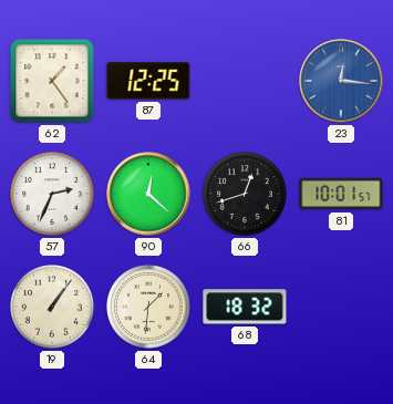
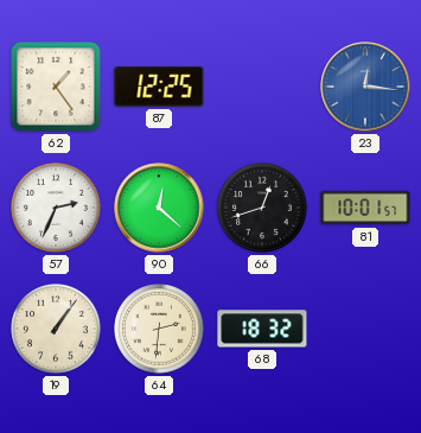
64: 1:31 -> 2:31 (160, 330)
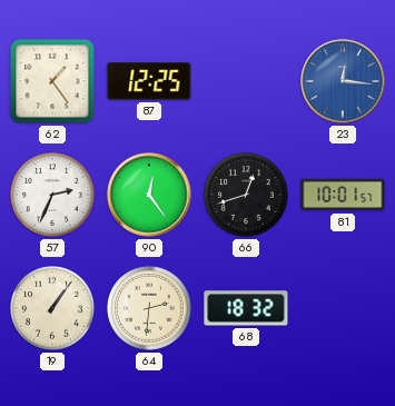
90: 12:22 -> 12:24 (149, 195)
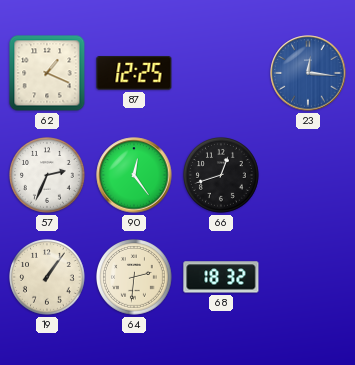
62: 1:24 -> 1:19 (47, 73)
81: 10:01 -> none (343, 195)
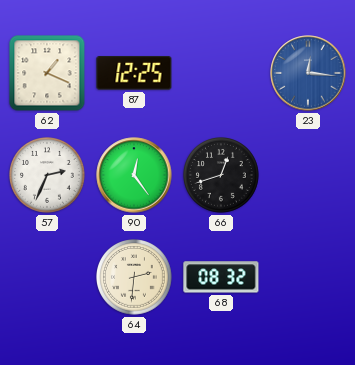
19: 1:06 -> none (48, 278)
68: 18:32 -> 08:32 (221, 277)
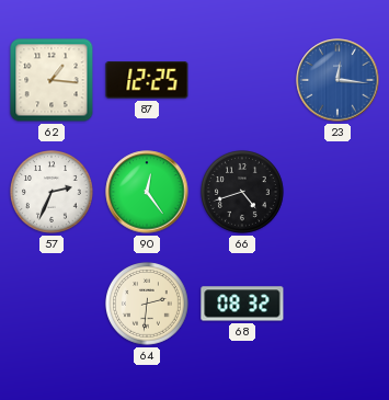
62: 1:19 -> 1:16 (52, 80)
66: 12:42 -> 4:42 (243, 193)
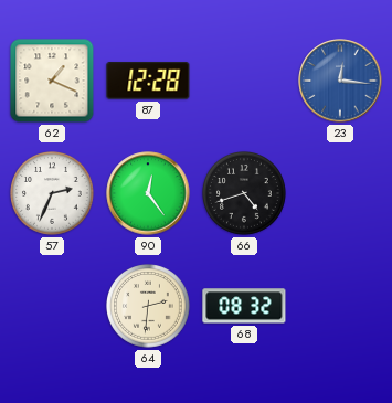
62: 1:16 -> 1:19 (52, 81)
87: 12:25 -> 12:28 (148, 81)
